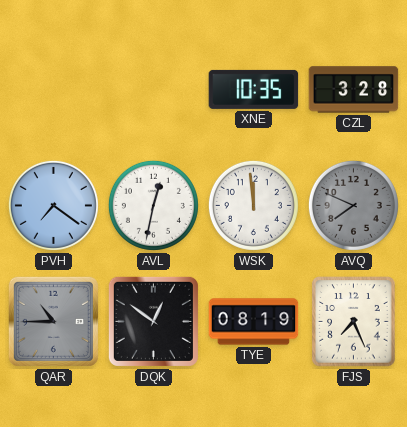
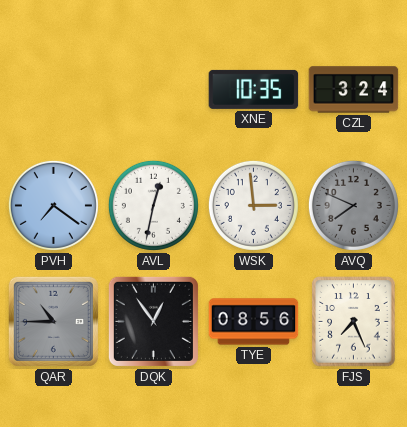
CZL: 3:28 -> 3:24 (354, 90)
WSK: 11:59 -> 2:59 (253, 205)
DQK: 12:51 -> 12:54 (153, 321)
TYE: 08:19 -> 08:56 (254, 322)
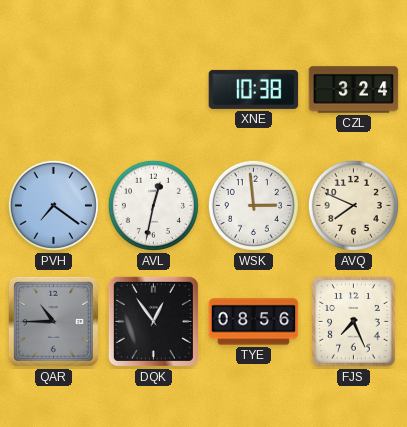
XNE: 10:35 -> 10:38 (254, 89)
AVQ dial: grey -> cream (353, 205)
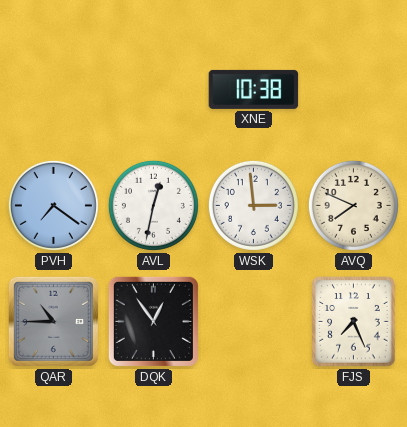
CZL: 3:24 -> none (354, 90)
TYE: 08:56 -> none (254, 322)
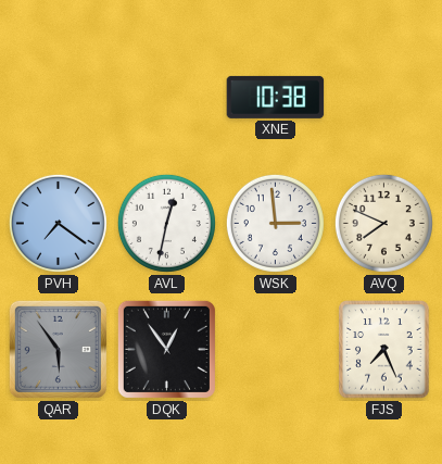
QAR: 10:45 -> 5:54 (58, 349)
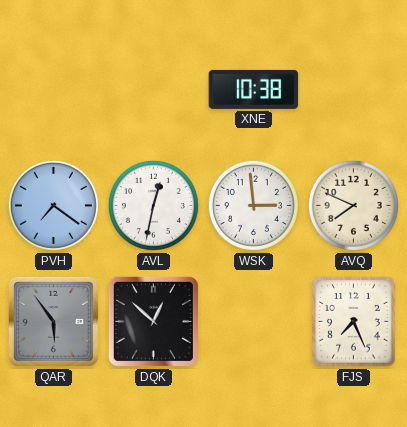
DQK: 12:54 -> 12:52 (153, 321)
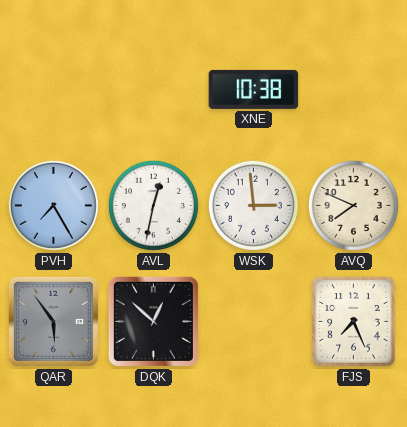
PVH: 7:21 -> 7:25 (53, 205)
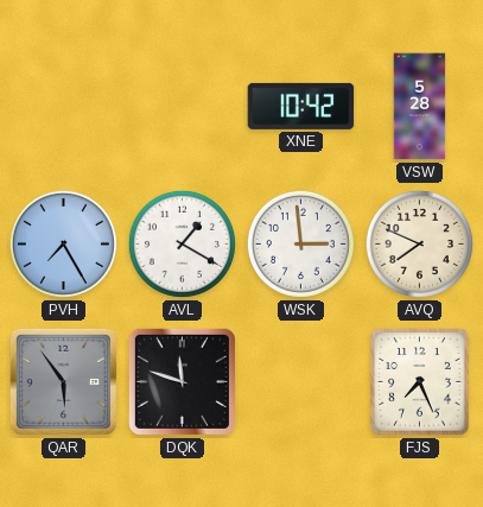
XNE: 10:38 -> 10:42 (301, 106)
VSW: none -> 5:28 (420, 107)
AVL: 12:32 -> 1:20 (182, 243)
DQK: 12:52 -> 11:48 (182, 381)
